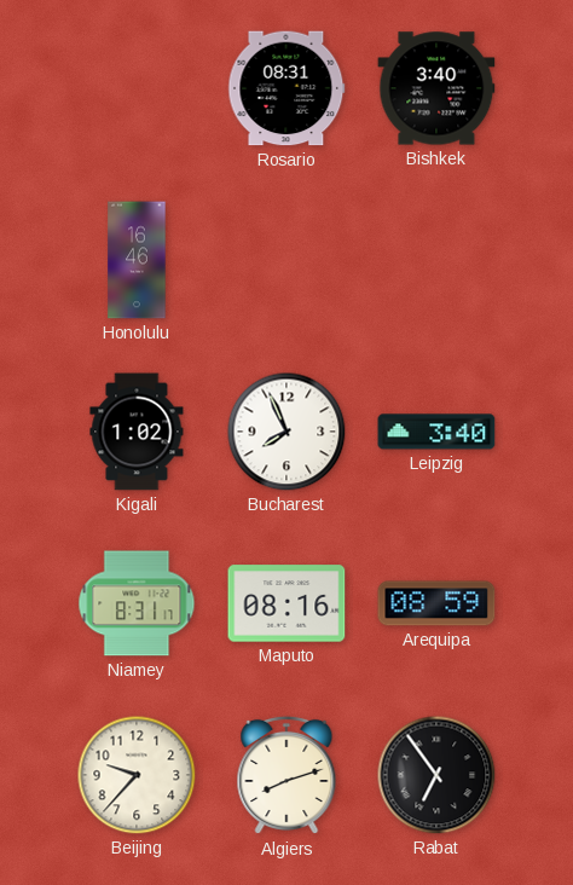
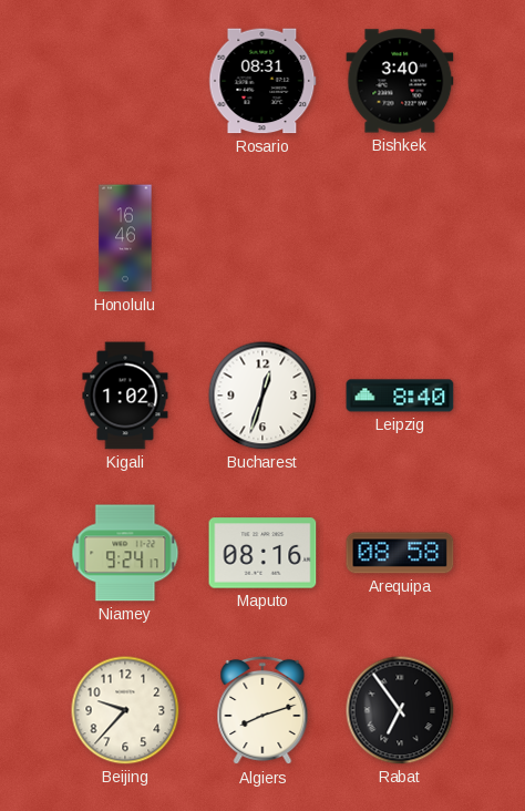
Bucharest: 7:56 -> 12:33 (262, 396)
Leipzig: 3:40 -> 8:40 (400, 396)
Niamey: 8:31 -> 9:24 (125, 553)
Arequipa: 08:59 -> 08:58 (400, 553)
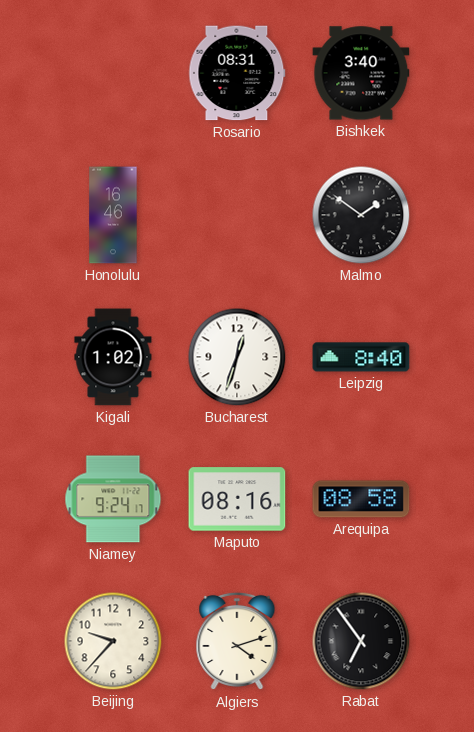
Malmo: none -> 1:51 (361, 215)
Algiers: 8:12 -> 4:12 (237, 641)
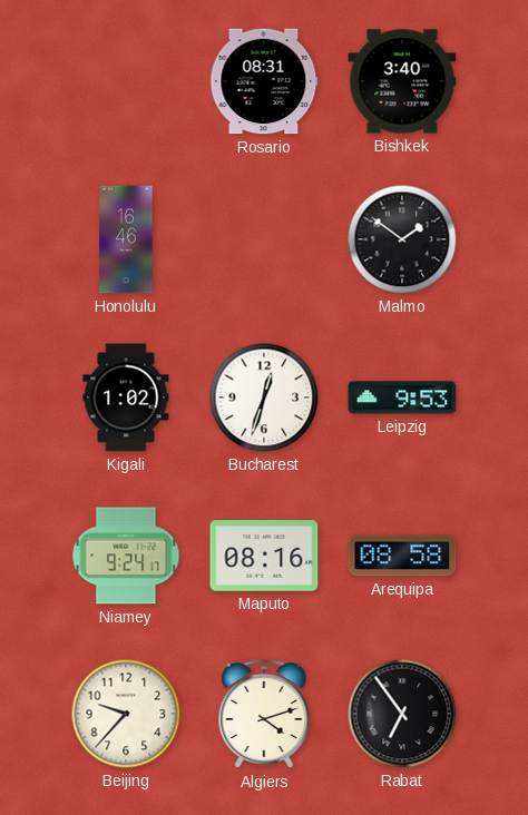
Leipzig: 8:40 -> 9:53 (402, 397)
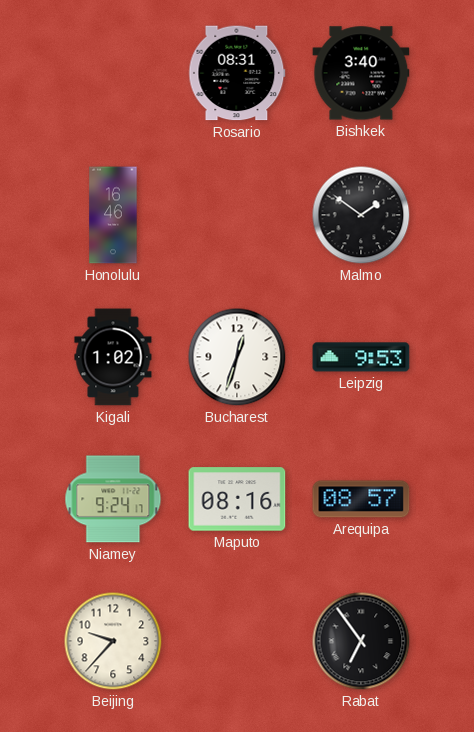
Arequipa: 08:58 -> 08:57 (361, 499)
Algiers: 4:12 -> none (264, 714)
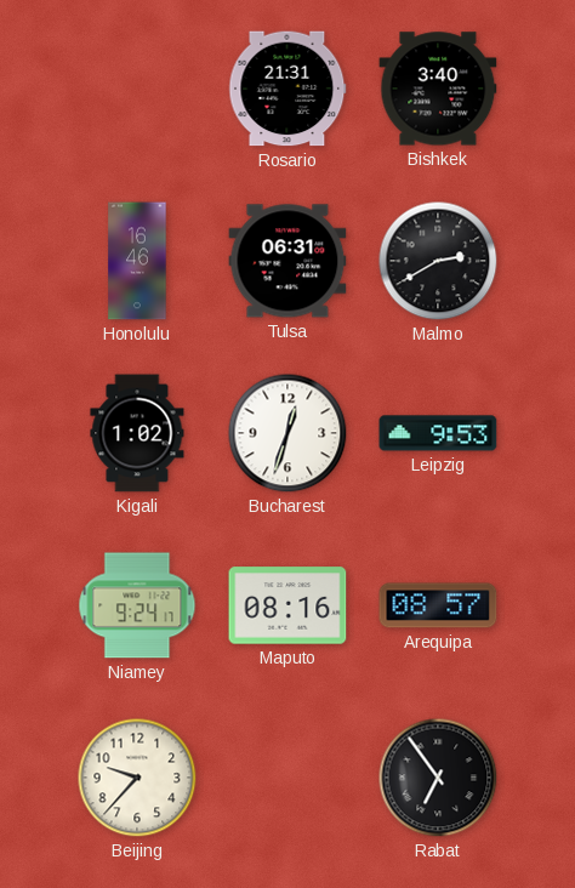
Rosario: 08:31 -> 21:31 (287, 89)
Tulsa: none -> 06:31 (287, 261)
Malmo: 1:51 -> 2:40 (438, 261)
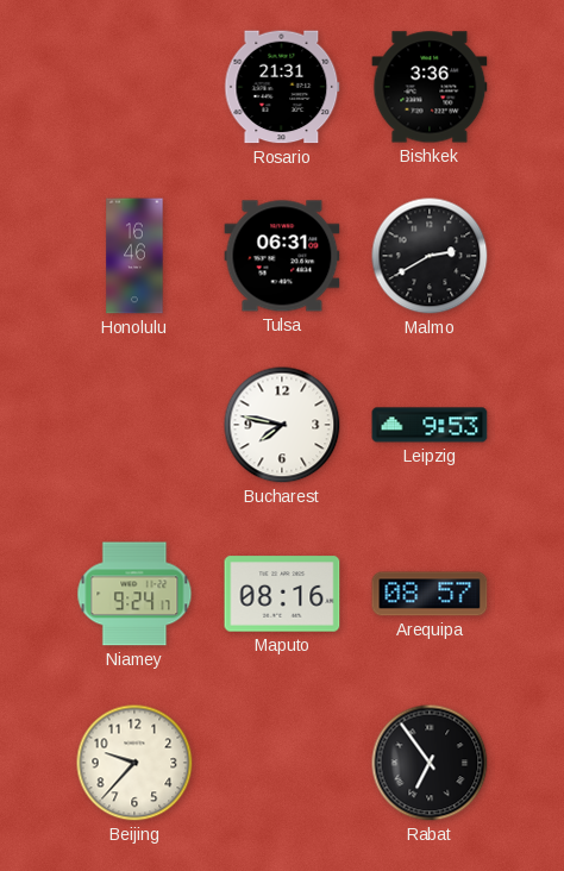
Bishkek: 3:40 -> 3:36 (430, 87)
Kigali: 1:02 -> none (137, 433)
Bucharest: 12:33 -> 7:47 (282, 425)
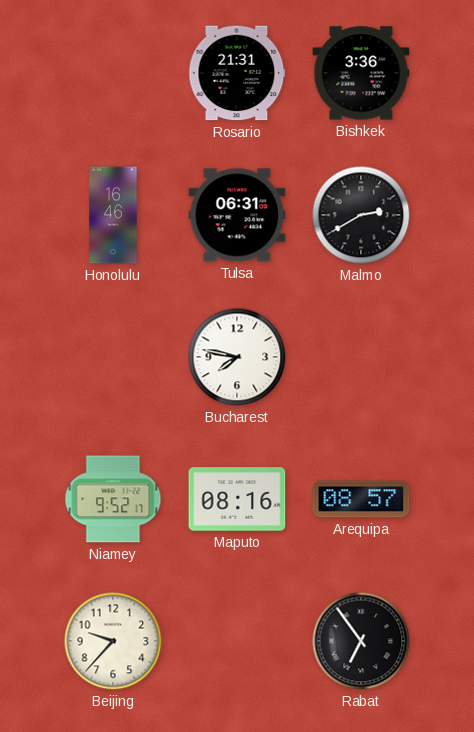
Leipzig: 9:53 -> none (430, 425)
Niamey: 9:24 -> 9:52 (113, 499)
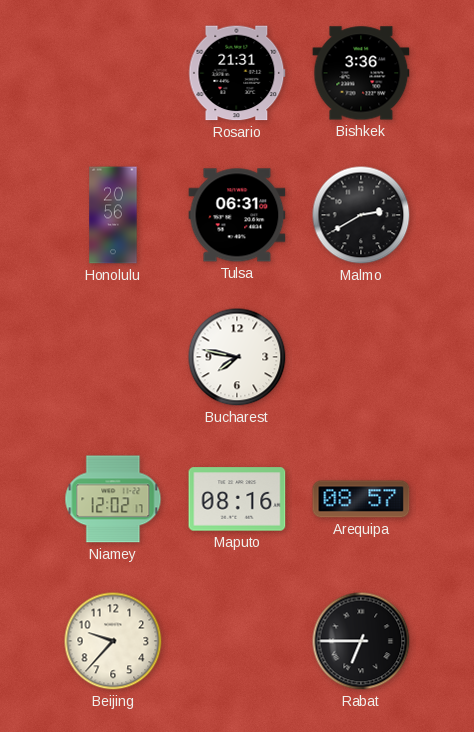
Honolulu: 16:46 -> 20:56 (113, 215)
Niamey: 9:52 -> 12:02 (113, 499)
Rabat: 6:54 -> 6:45 (361, 641)
